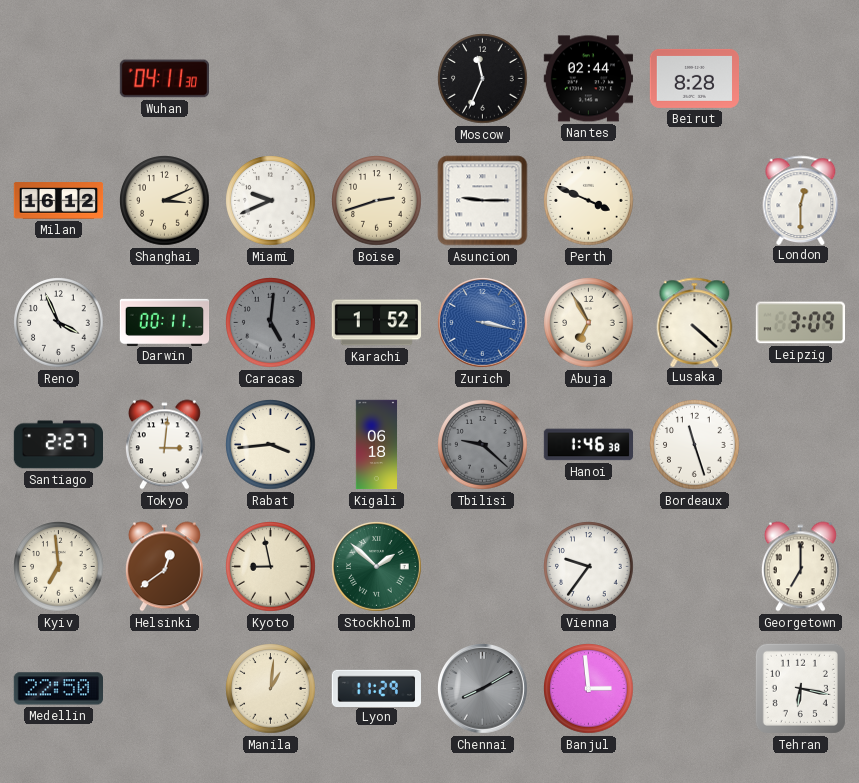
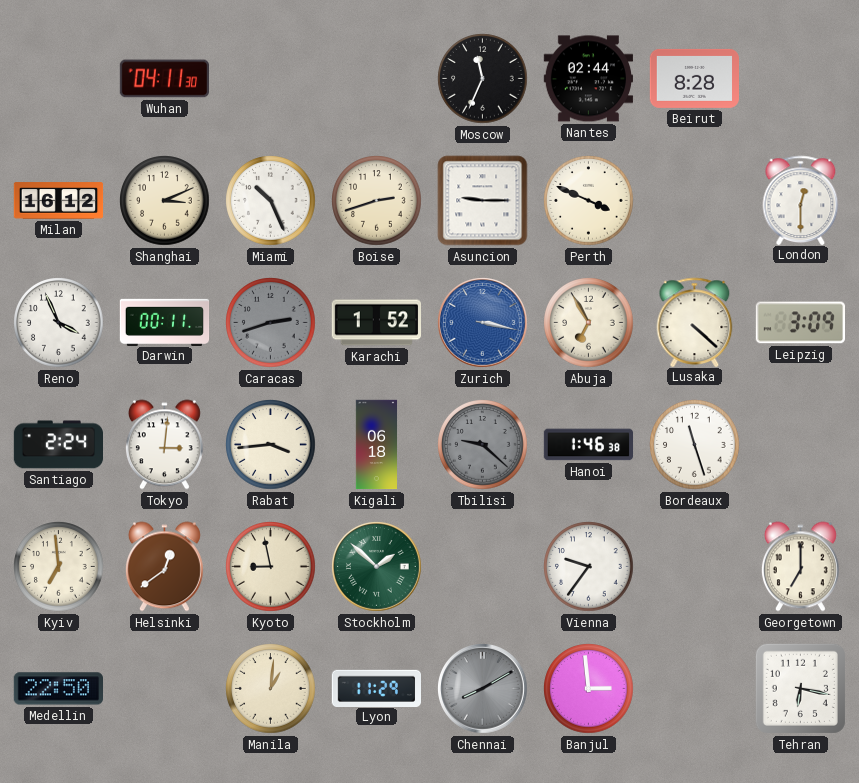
Miami: 9:41 -> 10:26 (271, 201)
Caracas: 5:01 -> 2:42 (271, 323)
Santiago: 2:27 -> 2:24 (58, 445)
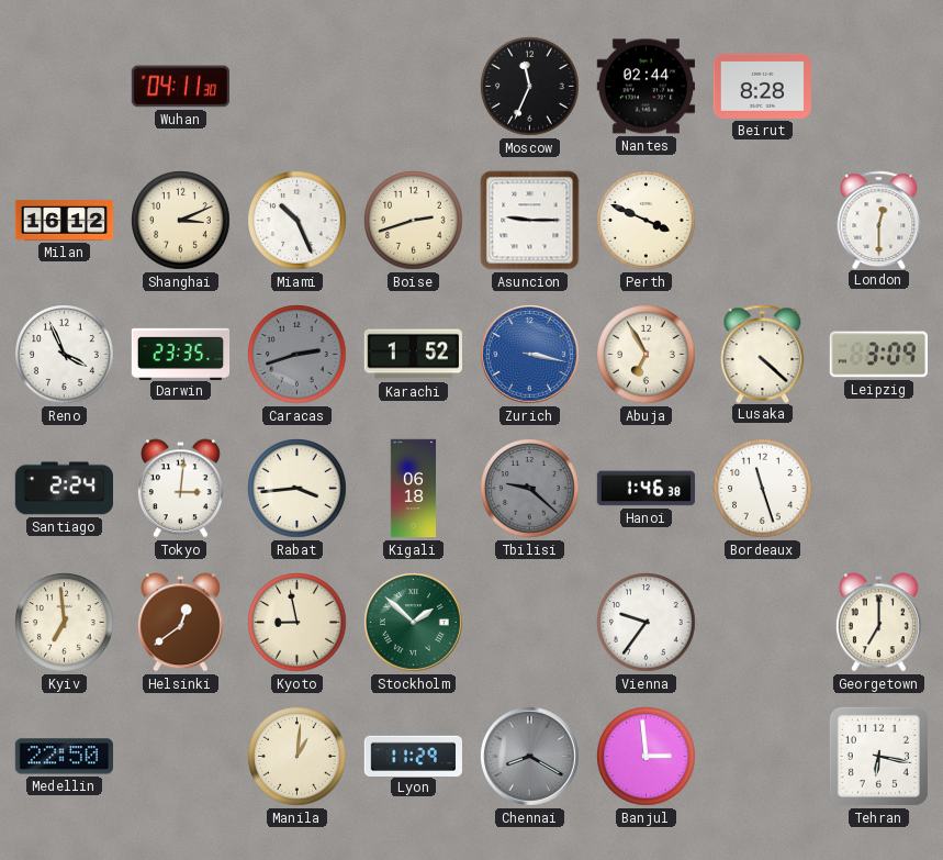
Darwin: 00:11 -> 23:35 (181, 354)
Chennai: 8:10 -> 8:20 (530, 757)
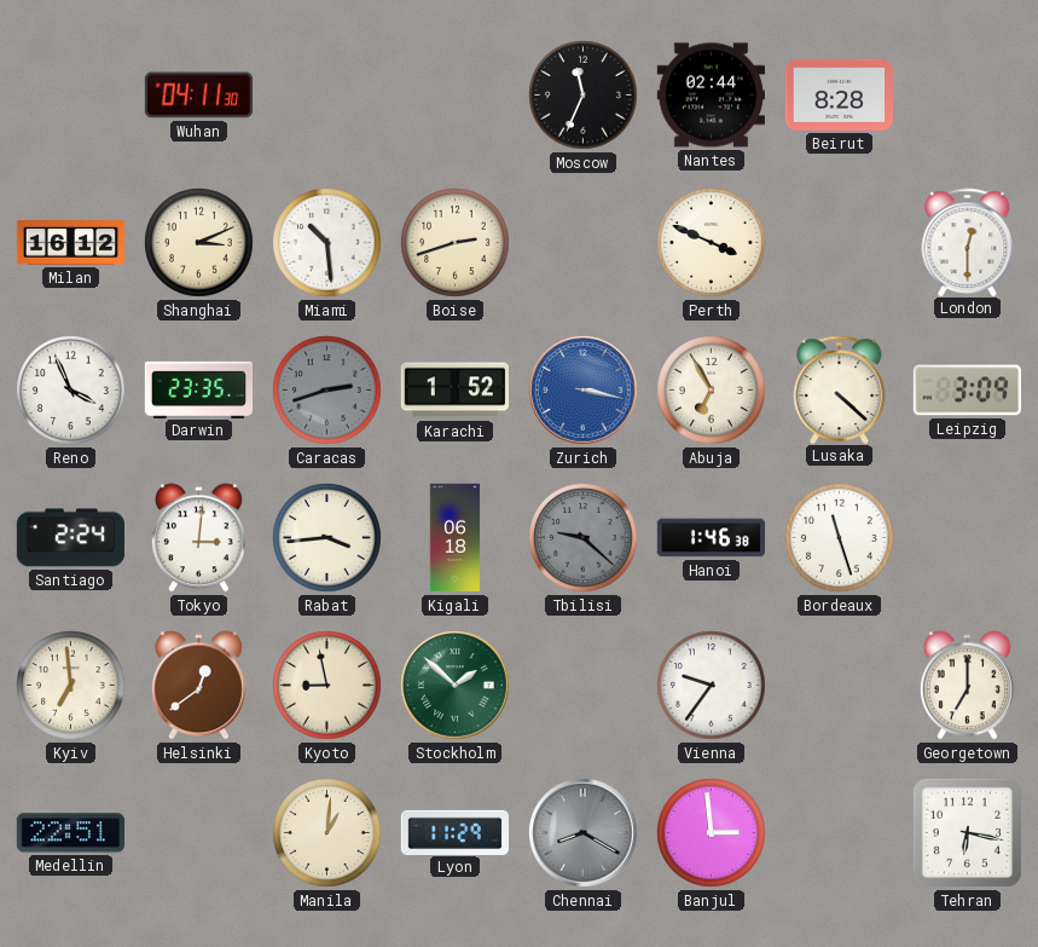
Miami: 10:26 -> 10:29 (327, 243)
Asuncion: 9:15 -> none (530, 221)
Medellin: 22:50 -> 22:51 (70, 833)
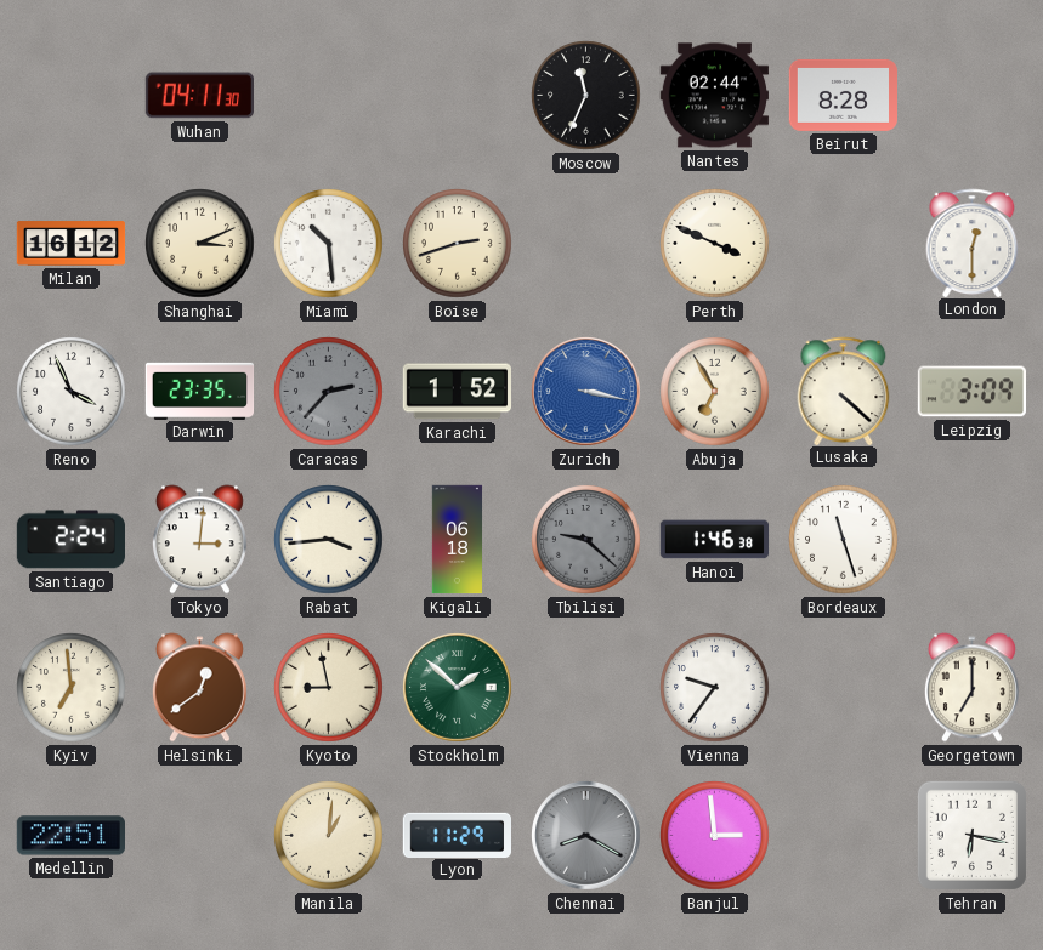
Caracas: 2:42 -> 2:37 (329, 392)
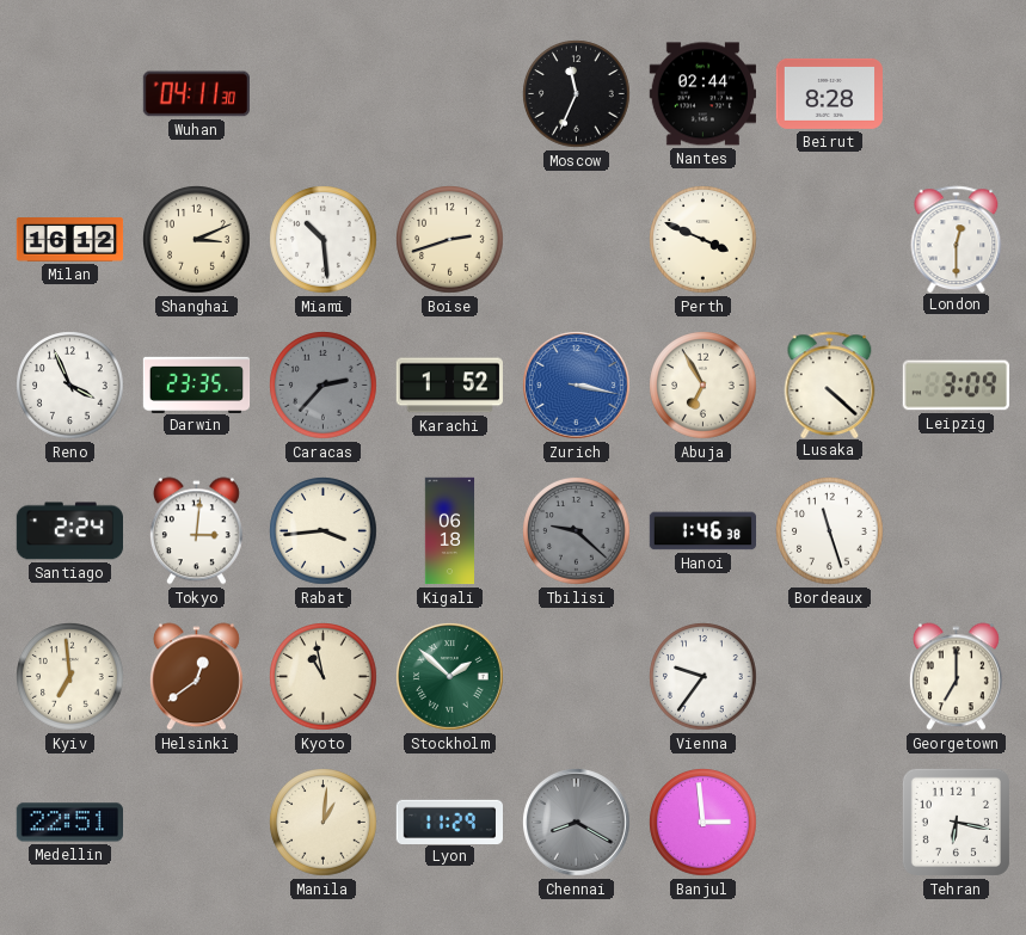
Kyoto: 8:58 -> 10:58 (324, 677)
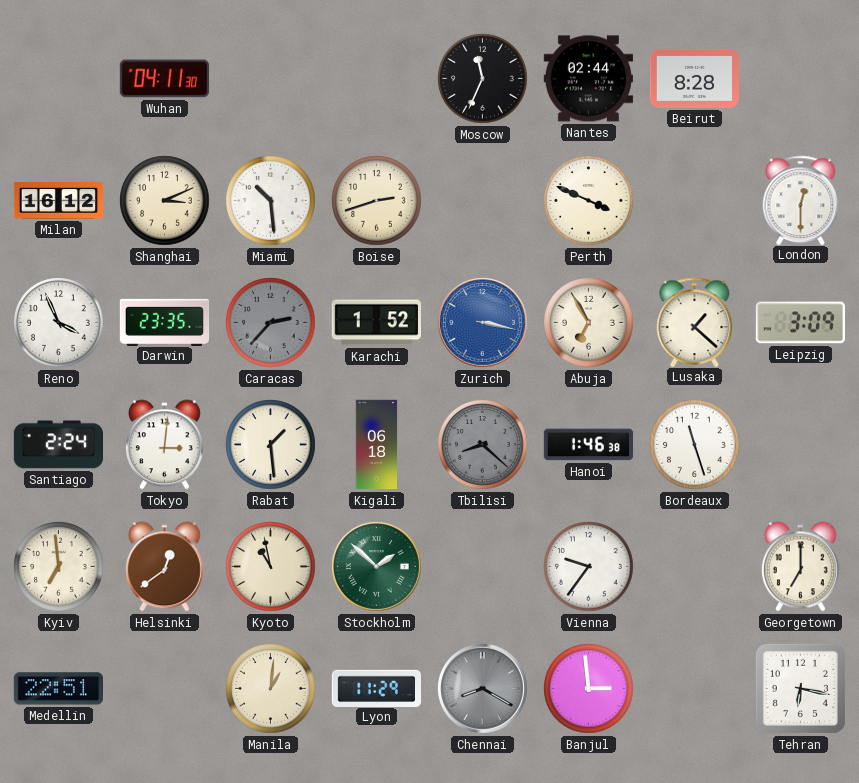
Lusaka: 4:22 -> 1:22 (695, 322)
Rabat: 3:44 -> 1:29 (271, 445)
Tbilisi: 9:22 -> 8:22 (483, 445)
